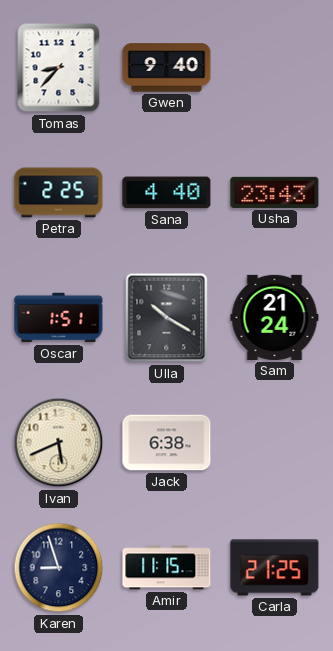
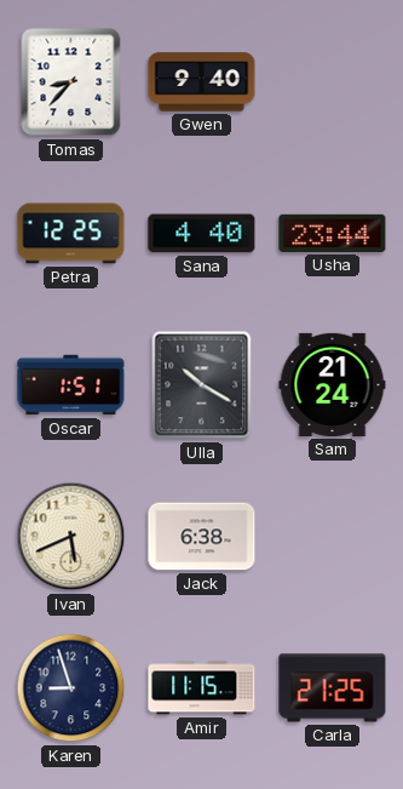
Petra: 2:25 -> 12:25 (71, 234)
Usha: 23:43 -> 23:44 (333, 233)
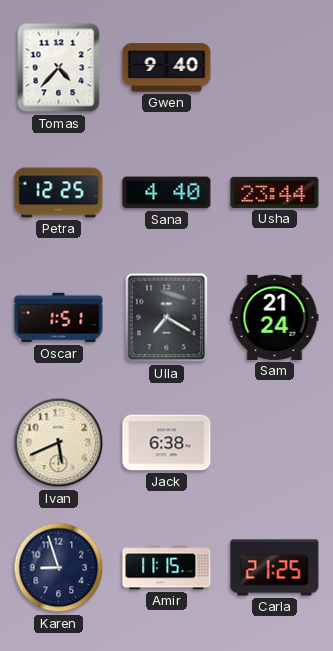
Tomas: 8:37 -> 4:37 (59, 68)
Ulla: 10:20 -> 7:20 (167, 318)
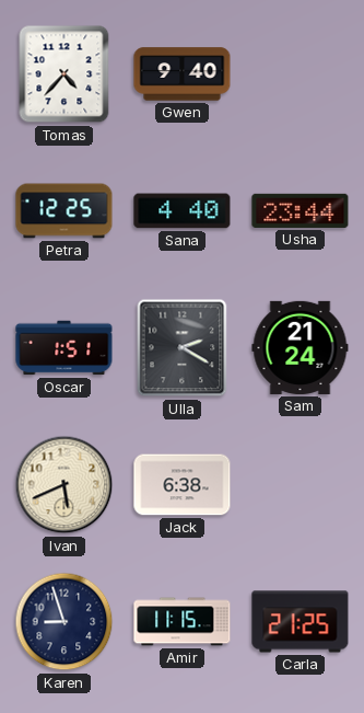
Ulla: 7:20 -> 2:20 (183, 348)
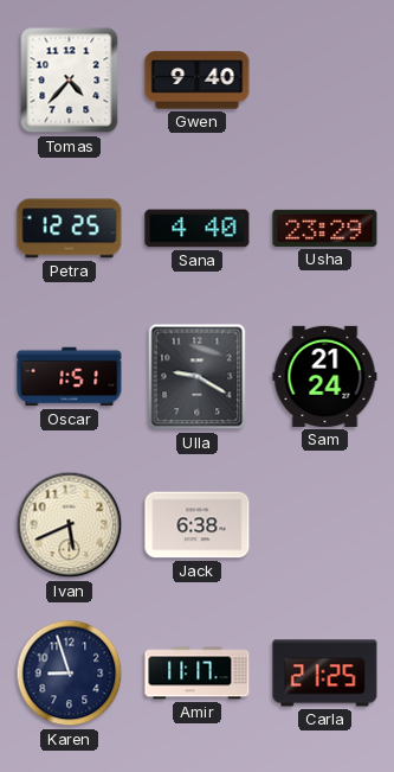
Usha: 23:44 -> 23:29 (325, 228)
Ulla: 2:20 -> 9:20 (198, 377)
Amir: 11:15 -> 11:17 (198, 674)
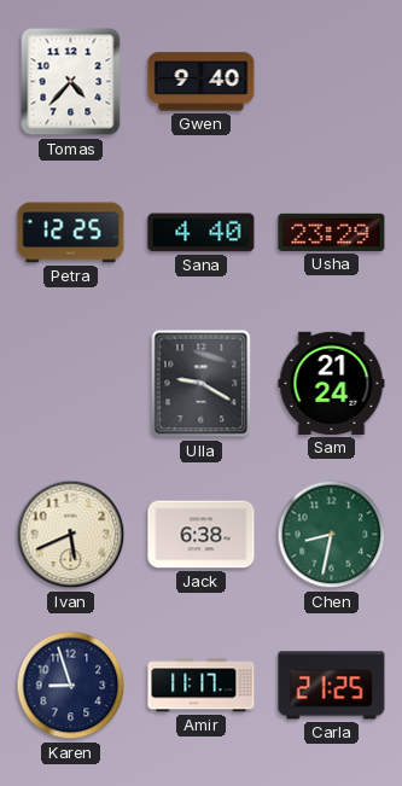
Oscar: 1:51 -> none (70, 377)
Chen: none -> 8:32 (332, 535)
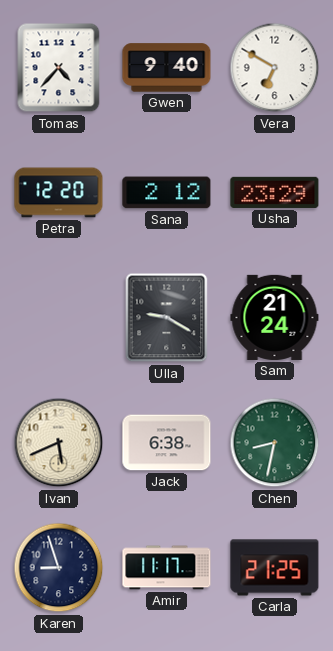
Vera: none -> 6:50 (275, 68)
Petra: 12:25 -> 12:20 (59, 193)
Sana: 4:40 -> 2:12 (167, 193)
